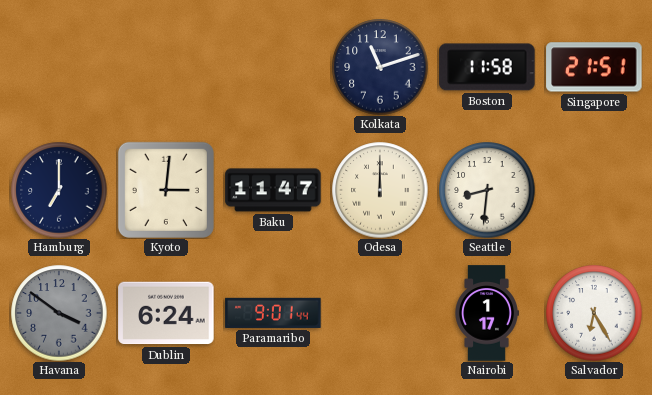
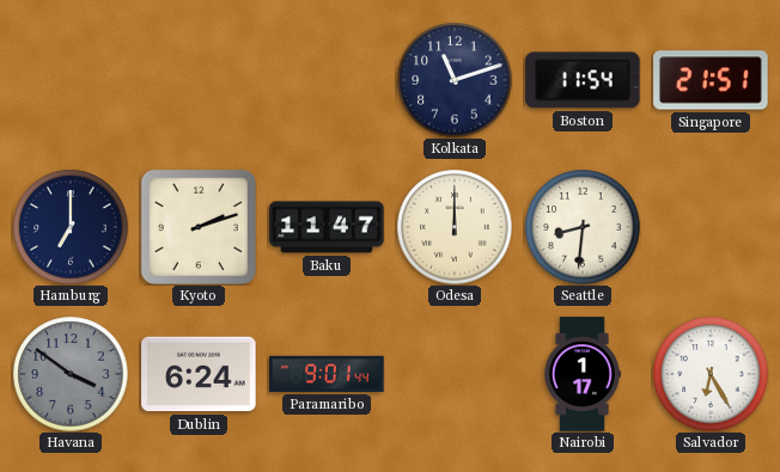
Boston: 11:58 -> 11:54 (583, 80)
Kyoto: 3:01 -> 2:12 (199, 227)
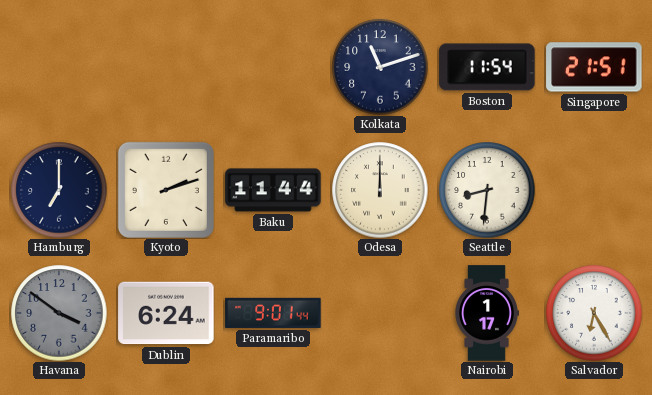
Baku: 11:47 -> 11:44 (273, 190)
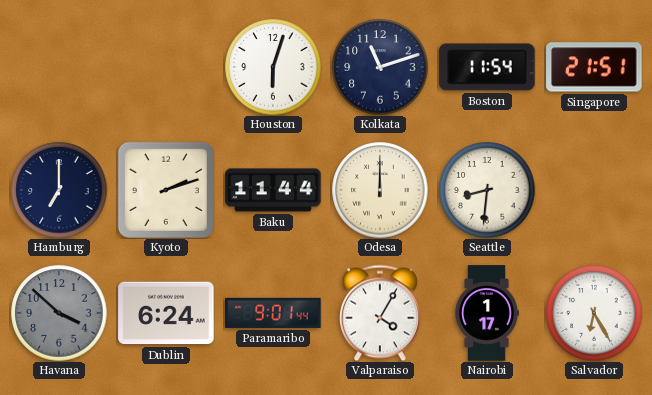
Houston: none -> 6:03 (273, 67)
Havana: 3:51 -> 3:52 (59, 313)
Valparaiso: none -> 4:05 (380, 313)
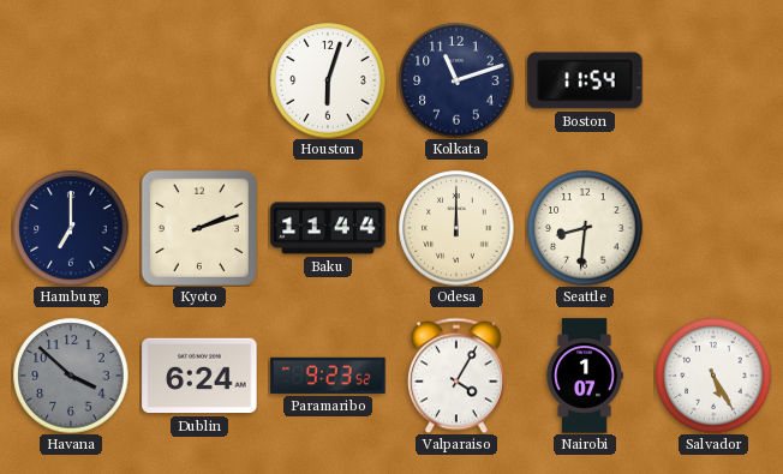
Singapore: 21:51 -> none (594, 67)
Paramaribo: 9:01 -> 9:23 (328, 376)
Nairobi: 1:17 -> 1:07 (585, 376)
Salvador: 6:25 -> 5:25 (713, 376)
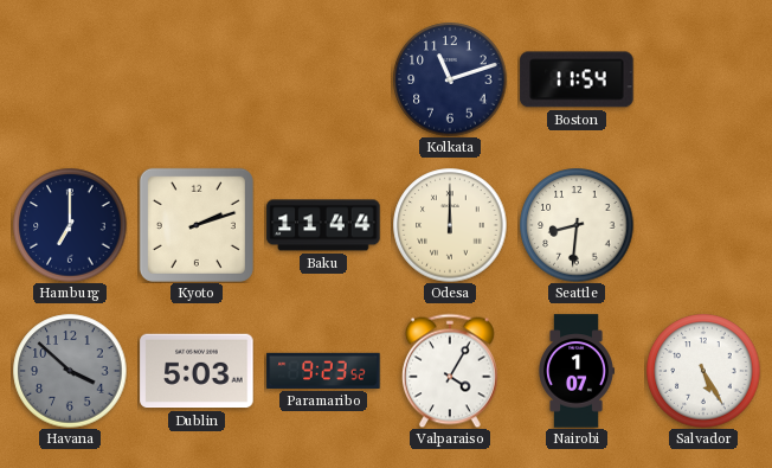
Houston: 6:03 -> none (328, 80)
Dublin: 6:24 -> 5:03 (197, 371)
